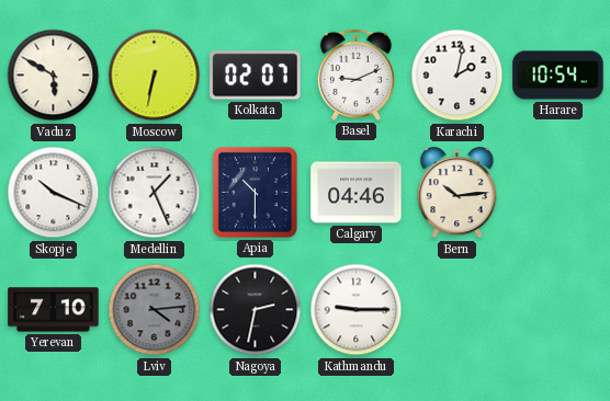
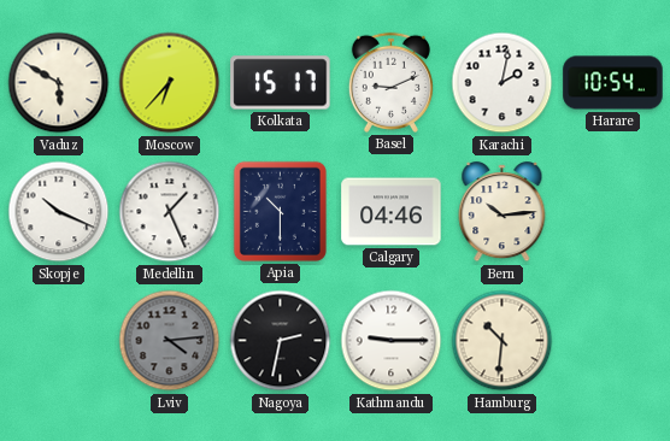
Moscow: 6:32 -> 6:37 (170, 83)
Kolkata: 02:07 -> 15:17 (281, 83)
Yerevan: 7:10 -> none (54, 310)
Hamburg: none -> 10:31 (502, 341)
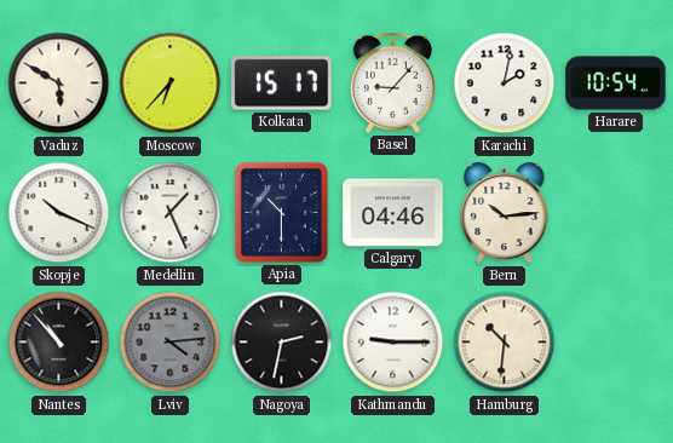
Basel: 9:11 -> 9:07 (392, 82)
Nantes: none -> 10:53 (59, 343)
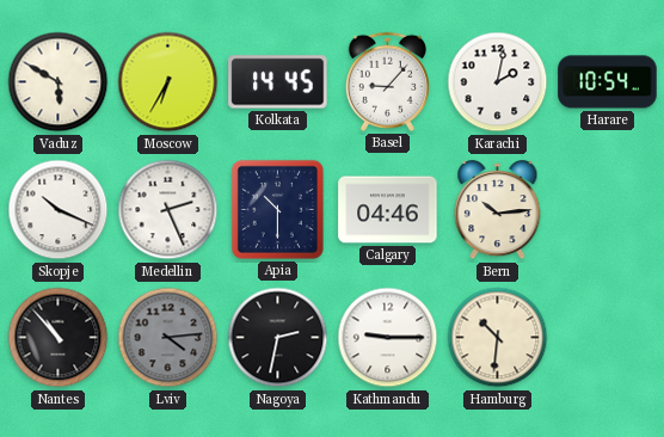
Moscow: 6:37 -> 6:35 (168, 82)
Kolkata: 15:17 -> 14:45 (278, 82)
Medellin: 1:26 -> 2:26 (168, 210)
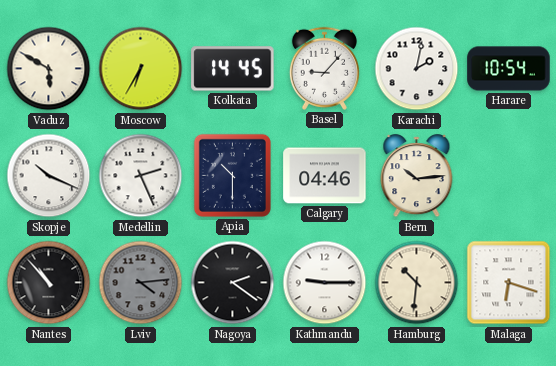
Nagoya: 2:32 -> 2:21 (233, 283)
Malaga: none -> 6:18 (509, 283)
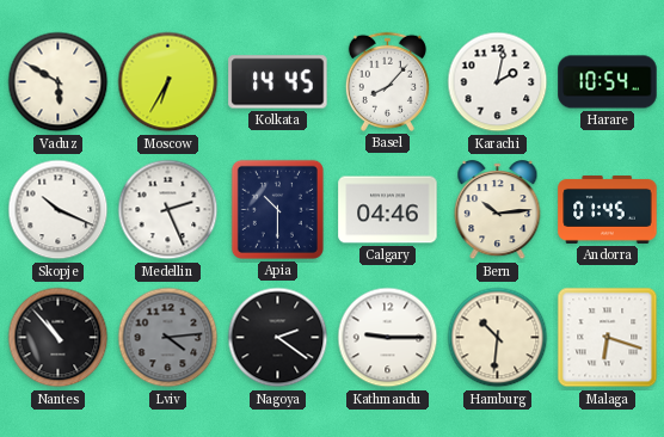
Basel: 9:07 -> 8:07 (387, 81)
Andorra: none -> 01:45 (608, 209)
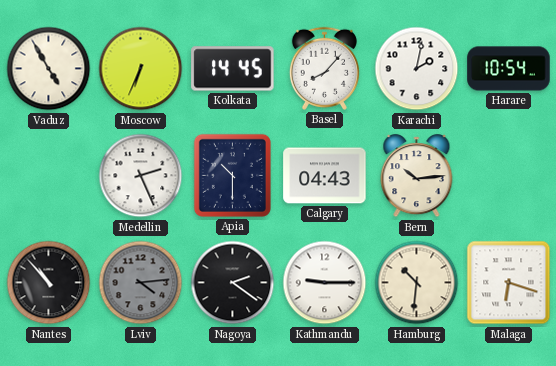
Vaduz: 5:50 -> 4:55 (49, 69)
Moscow: 6:35 -> 6:34 (141, 69)
Skopje: 10:19 -> none (59, 210)
Calgary: 04:46 -> 04:43 (325, 176)
Andorra: 01:45 -> none (608, 209)
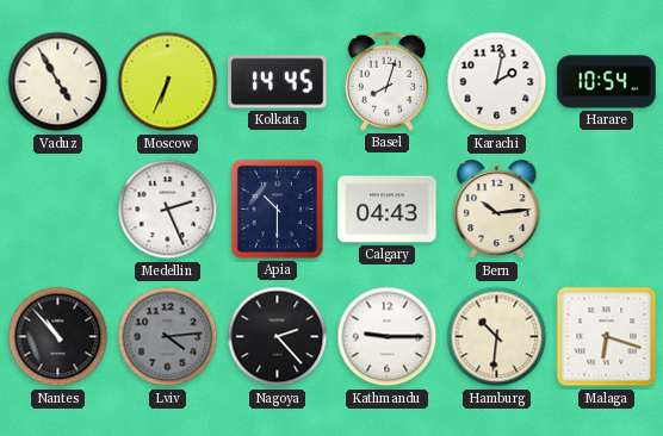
Basel: 8:07 -> 8:03 (386, 81)
Nagoya: 2:21 -> 2:23 (278, 337)
